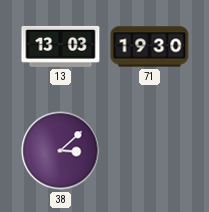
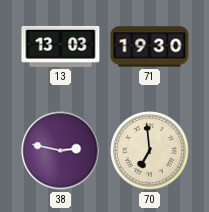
38: 3:08 -> 2:47 (61, 151)
70: none -> 6:59 (150, 151)
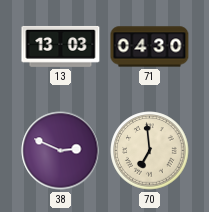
71: 19:30 -> 04:30 (150, 47)
38: 2:47 -> 2:49 (61, 151)
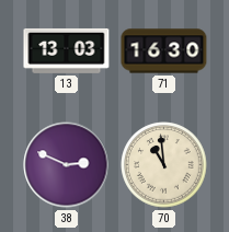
71: 04:30 -> 16:30 (164, 51)
70: 6:59 -> 10:59 (164, 165)
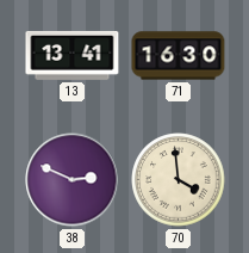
13: 13:03 -> 13:41 (73, 55)
70: 10:59 -> 3:59 (179, 180)
